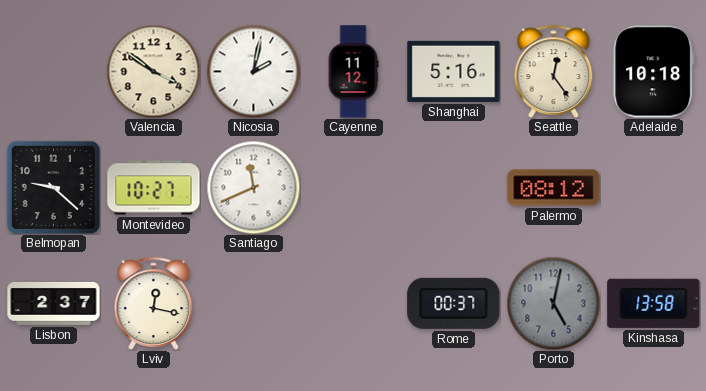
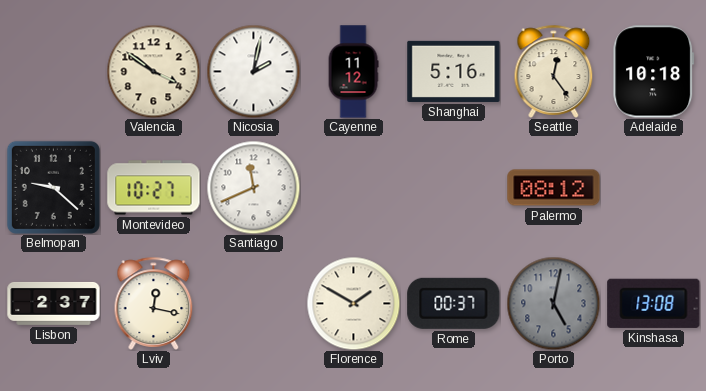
Florence: none -> 1:50 (353, 303)
Kinshasa: 13:58 -> 13:08 (654, 303)
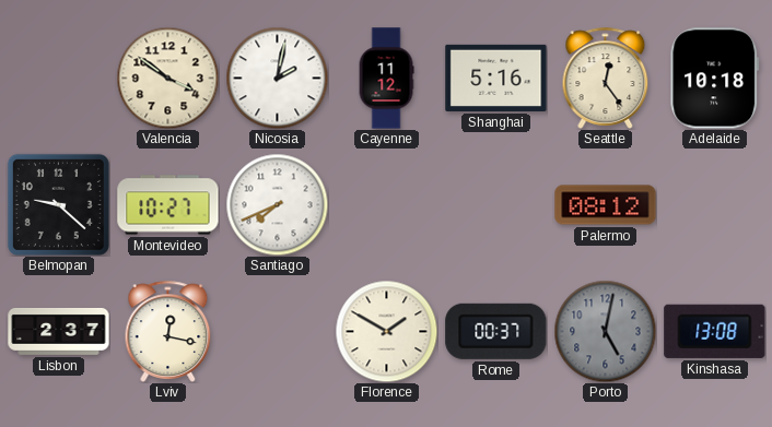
Santiago: 11:41 -> 7:41 (277, 204)
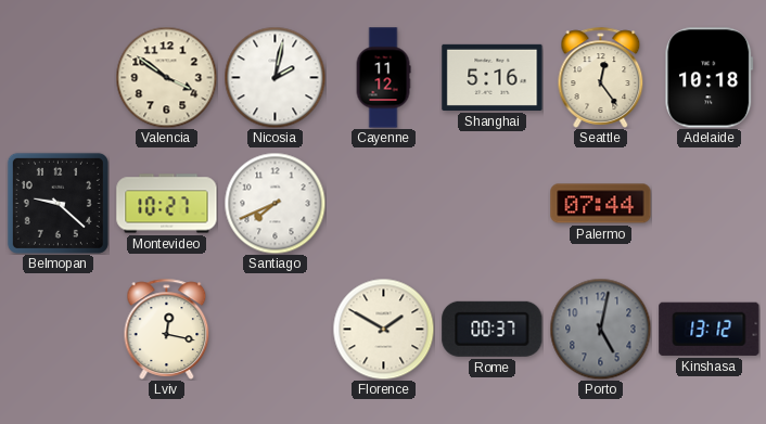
Palermo: 08:12 -> 07:44 (601, 204)
Lisbon: 2:37 -> none (59, 331)
Kinshasa: 13:08 -> 13:12 (710, 329)
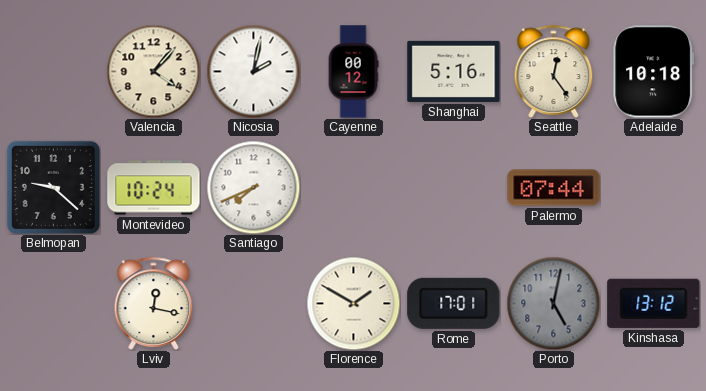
Valencia: 3:51 -> 4:07 (153, 71)
Cayenne: 11:12 -> 00:12 (353, 72)
Montevideo: 10:27 -> 10:24 (154, 188)
Rome: 00:37 -> 17:01 (454, 303)
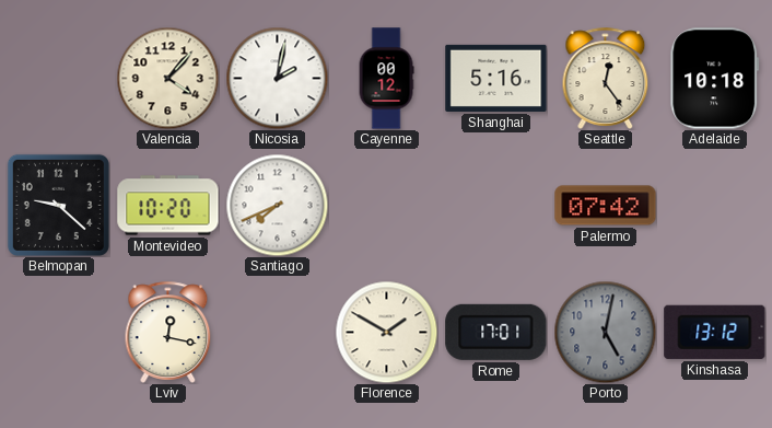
Montevideo: 10:24 -> 10:20 (168, 206)
Palermo: 07:44 -> 07:42 (606, 206)
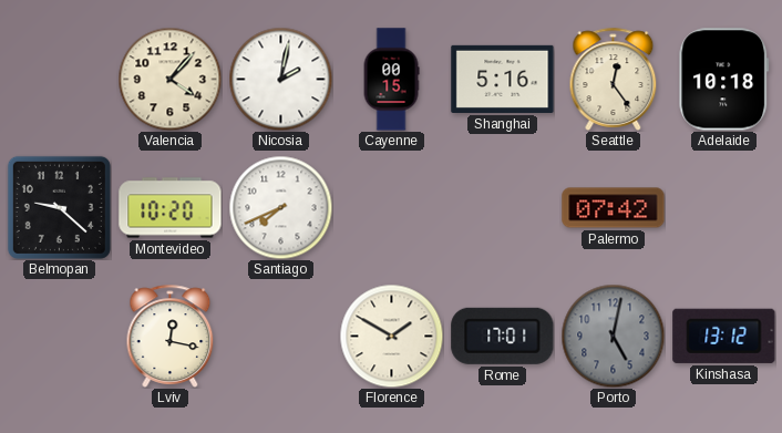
Cayenne: 00:12 -> 00:15 (391, 80)
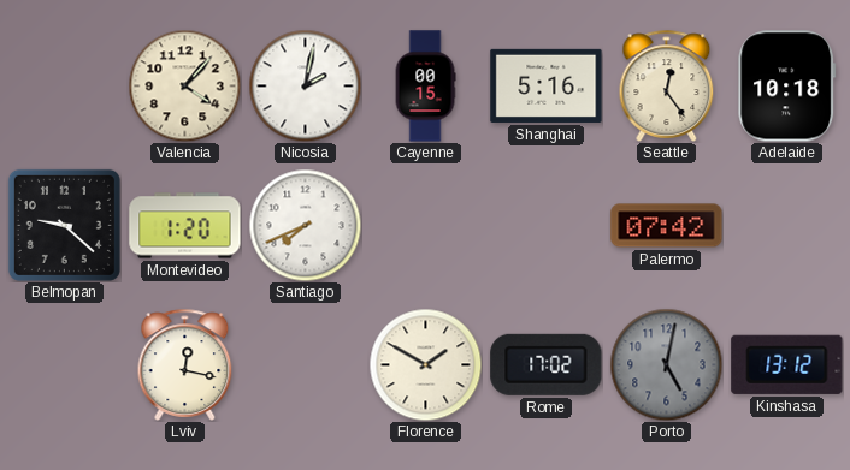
Montevideo: 10:20 -> 1:20 (185, 226)
Rome: 17:01 -> 17:02 (547, 364)
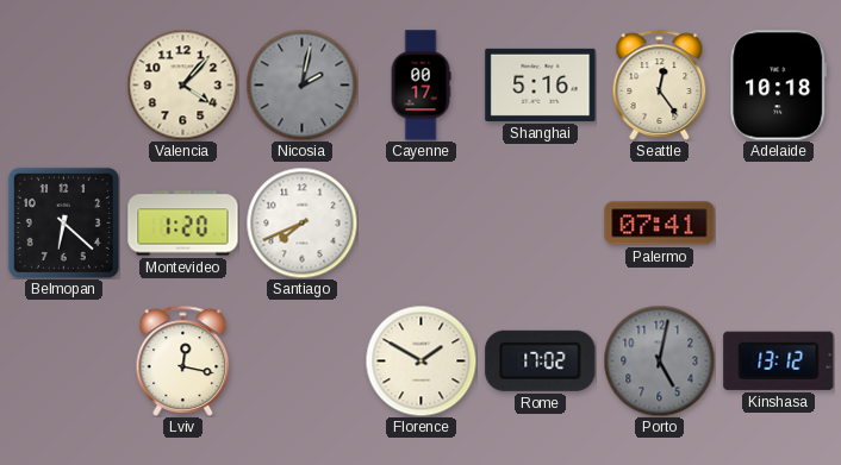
Nicosia dial: white -> grey (301, 84)
Cayenne: 00:15 -> 00:17 (420, 86)
Belmopan: 9:22 -> 6:22 (63, 222)
Palermo: 07:42 -> 07:41 (660, 224)
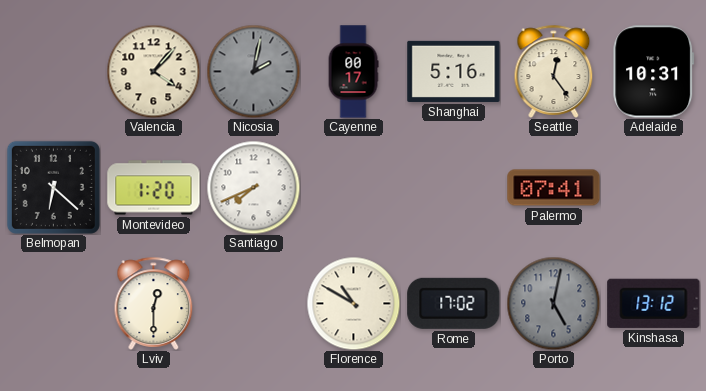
Adelaide: 10:18 -> 10:31 (654, 72)
Lviv: 12:17 -> 12:30 (154, 303)
Florence: 1:50 -> 10:50 (353, 303)
